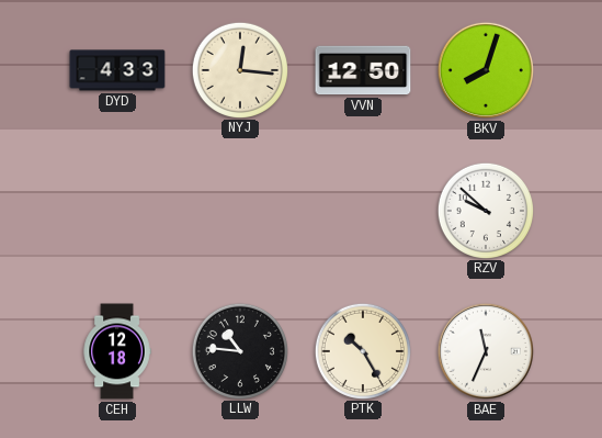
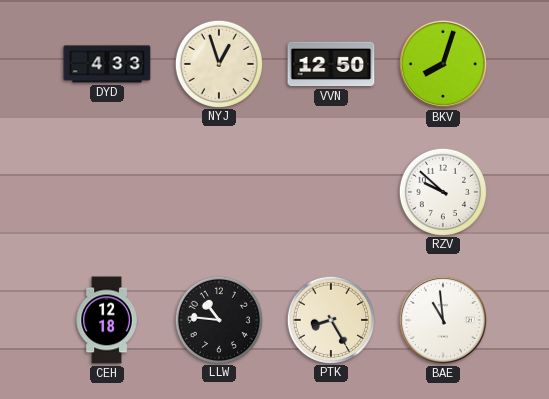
NYJ: 12:16 -> 12:57 (218, 63)
PTK: 10:25 -> 8:25 (330, 319)
BAE: 11:34 -> 10:59 (443, 320)
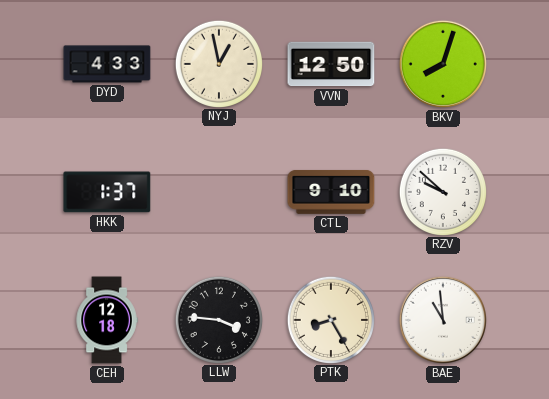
NYJ: 12:57 -> 12:58 (218, 63)
HKK: none -> 1:37 (107, 192)
CTL: none -> 9:10 (331, 192)
LLW: 10:46 -> 3:46 (218, 319)
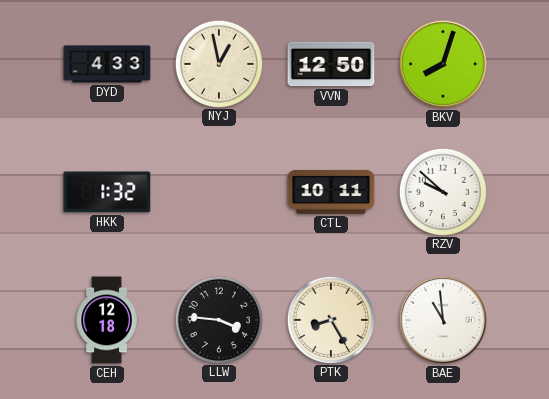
HKK: 1:37 -> 1:32 (107, 192)
CTL: 9:10 -> 10:11 (331, 192)
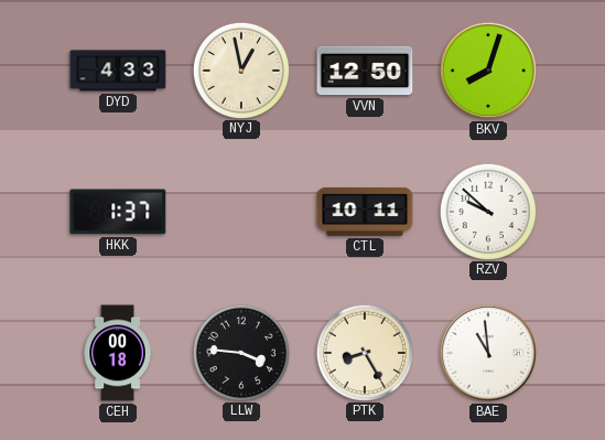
HKK: 1:32 -> 1:37 (118, 212)
CEH: 12:18 -> 00:18 (118, 353)
